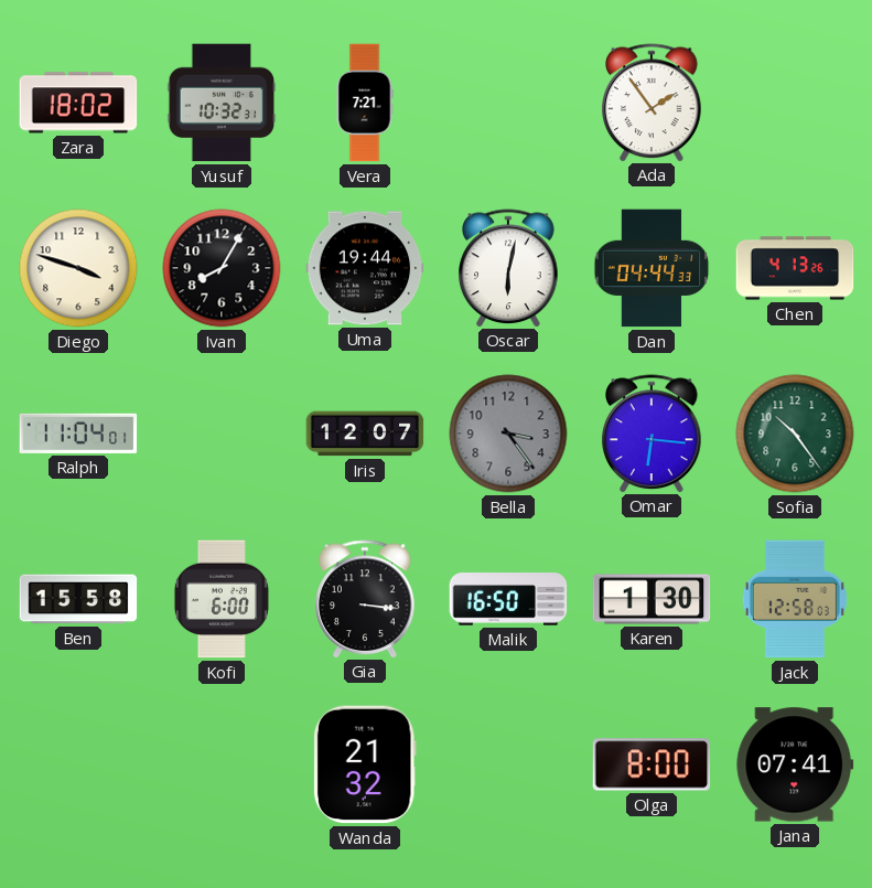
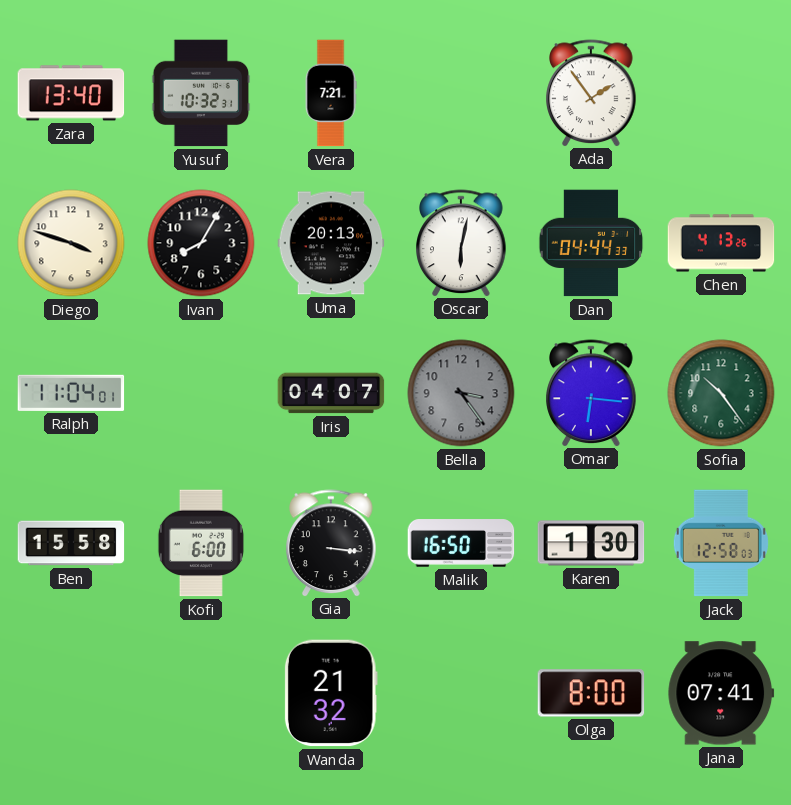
Zara: 18:02 -> 13:40 (71, 93)
Uma: 19:44 -> 20:13 (331, 243)
Iris: 12:07 -> 04:07 (331, 393)
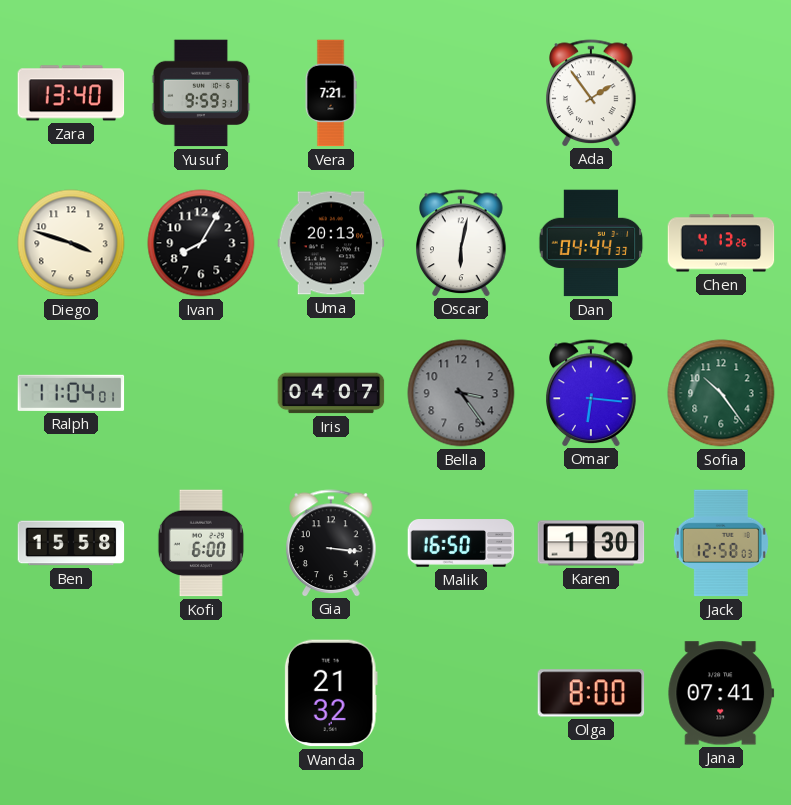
Yusuf: 10:32 -> 9:59 (201, 93)
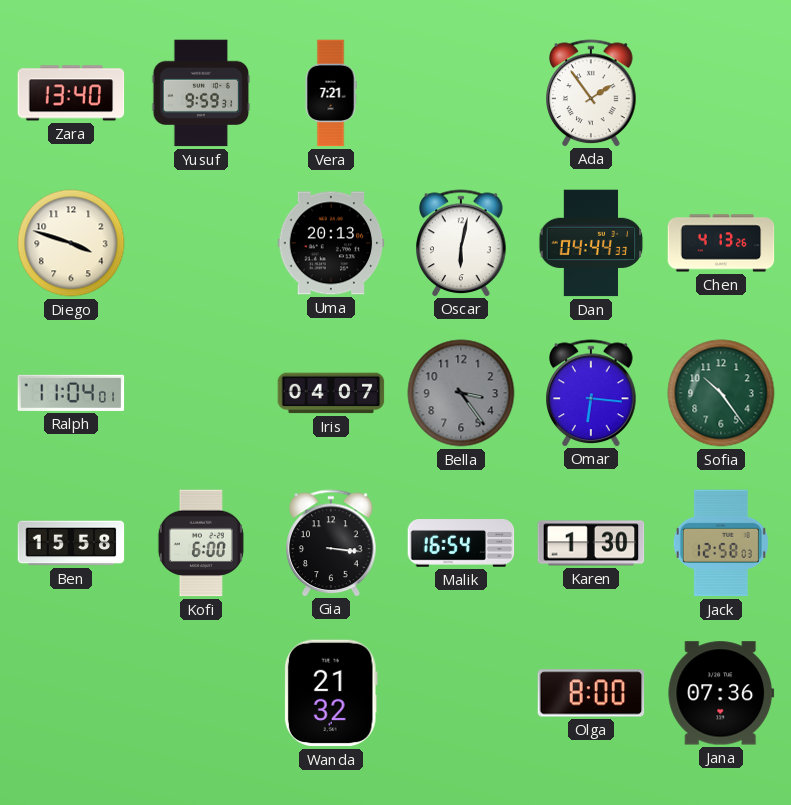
Ivan: 8:05 -> none (201, 243)
Malik: 16:50 -> 16:54 (461, 543)
Jana: 07:41 -> 07:36 (721, 693)
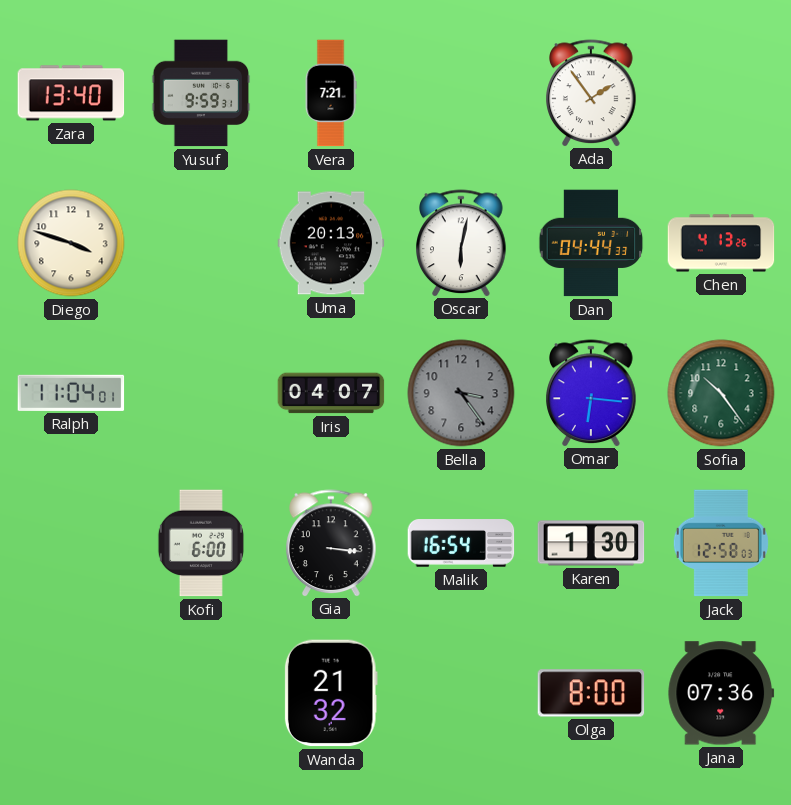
Ben: 15:58 -> none (71, 543)
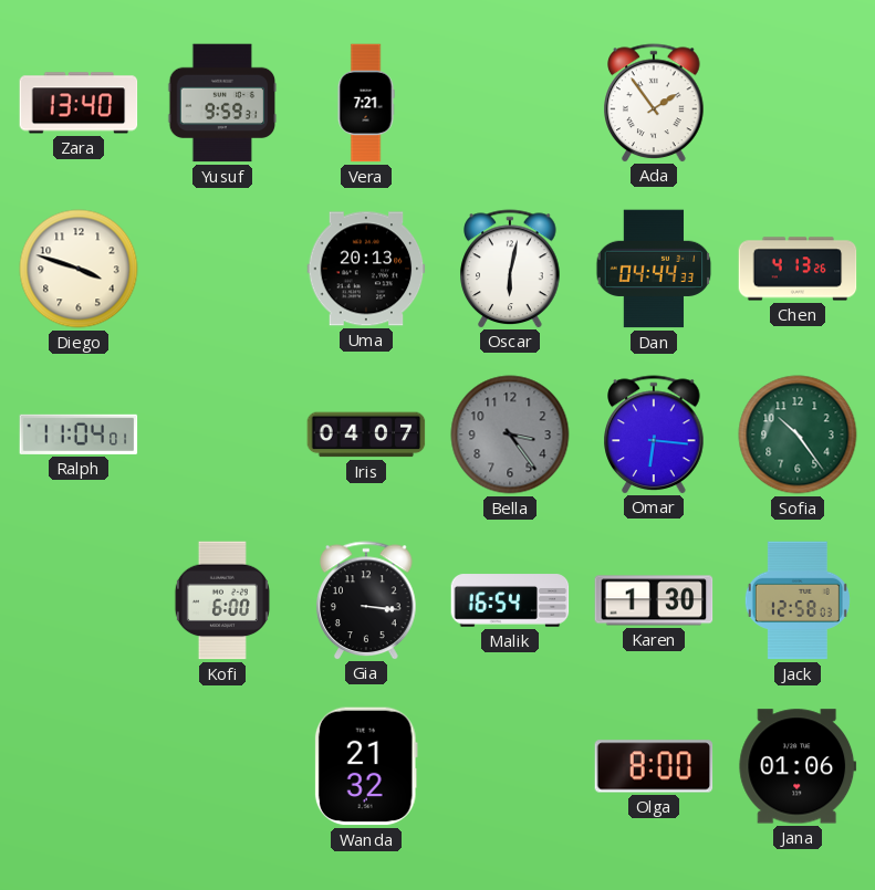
Jana: 07:36 -> 01:06 (798, 766)
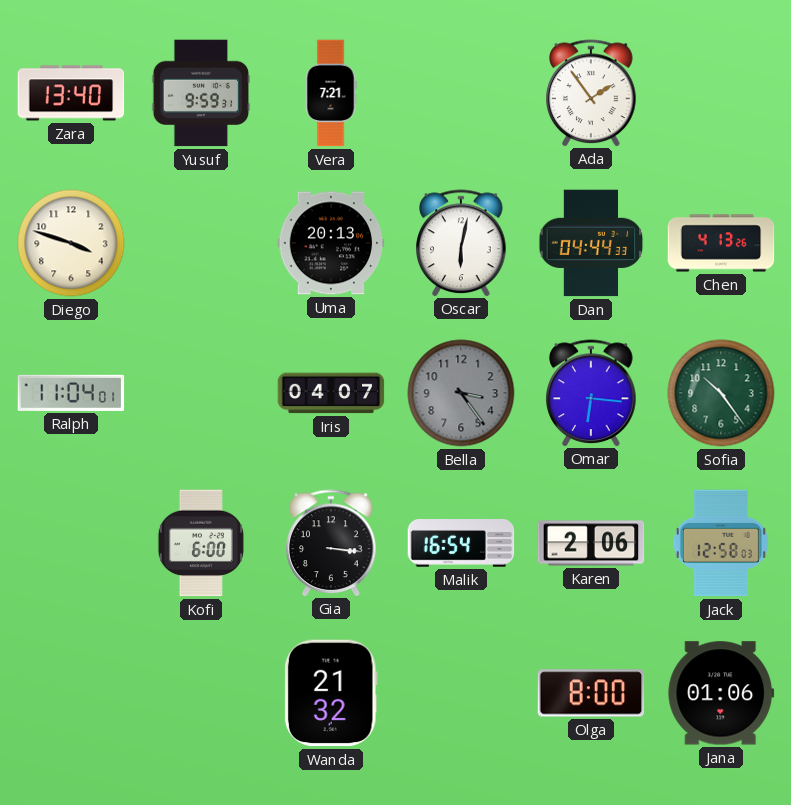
Karen: 1:30 -> 2:06 (591, 543)
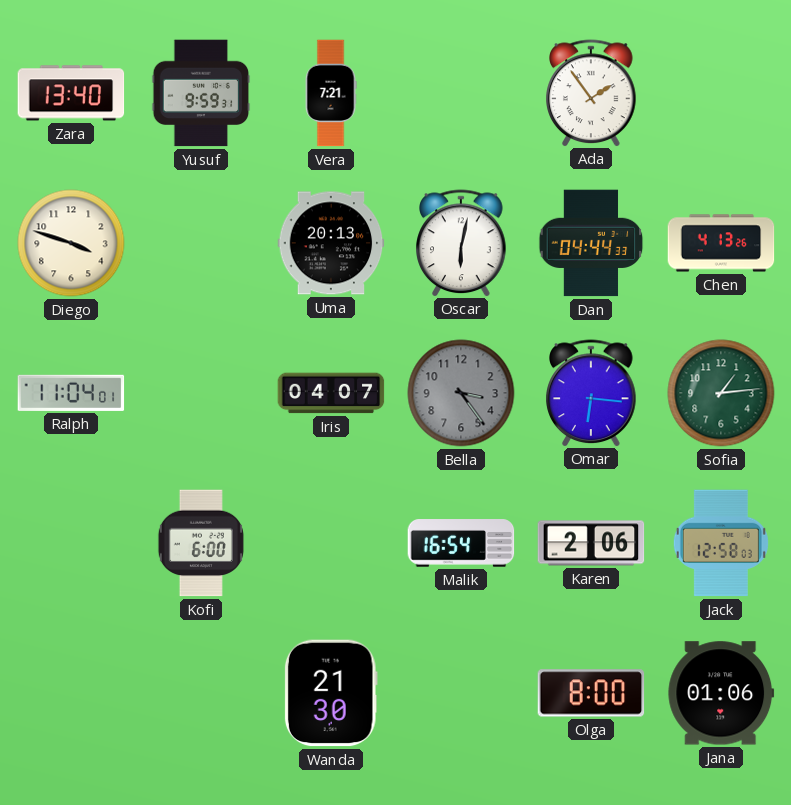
Sofia: 10:24 -> 1:14 (721, 393)
Gia: 3:16 -> none (331, 543)
Wanda: 21:32 -> 21:30 (331, 693)
